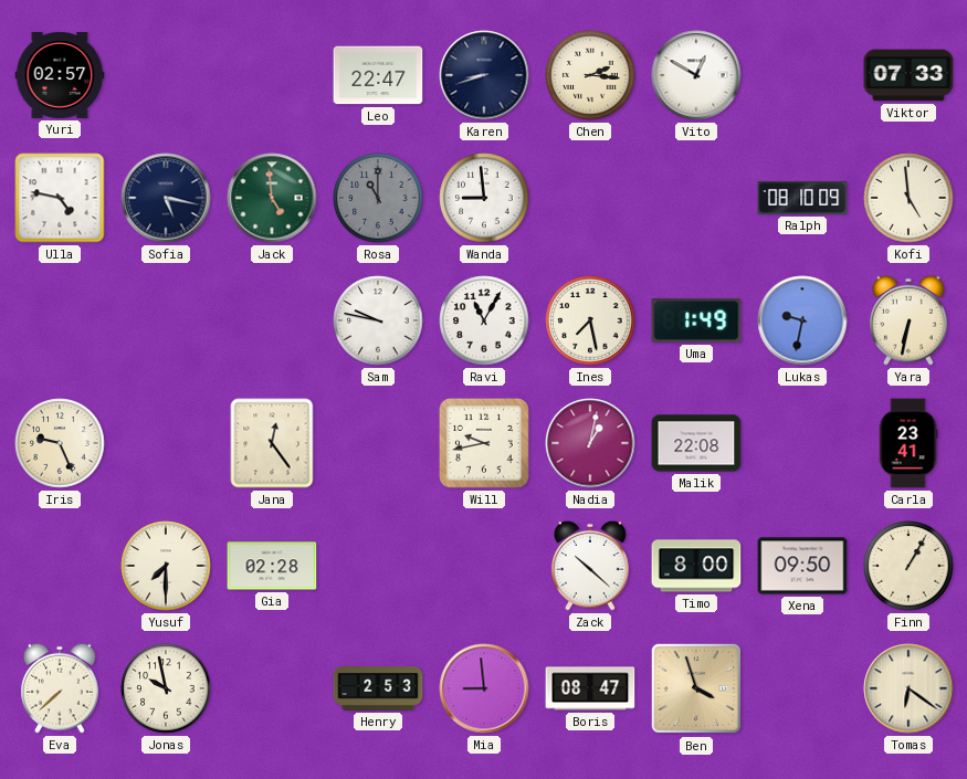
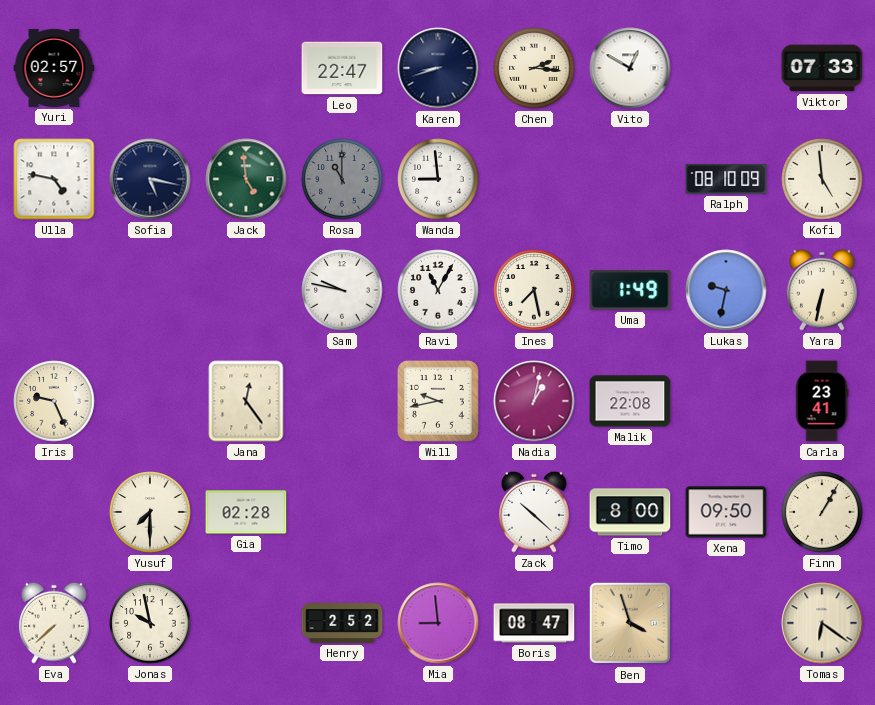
Henry: 2:53 -> 2:52 (342, 624)
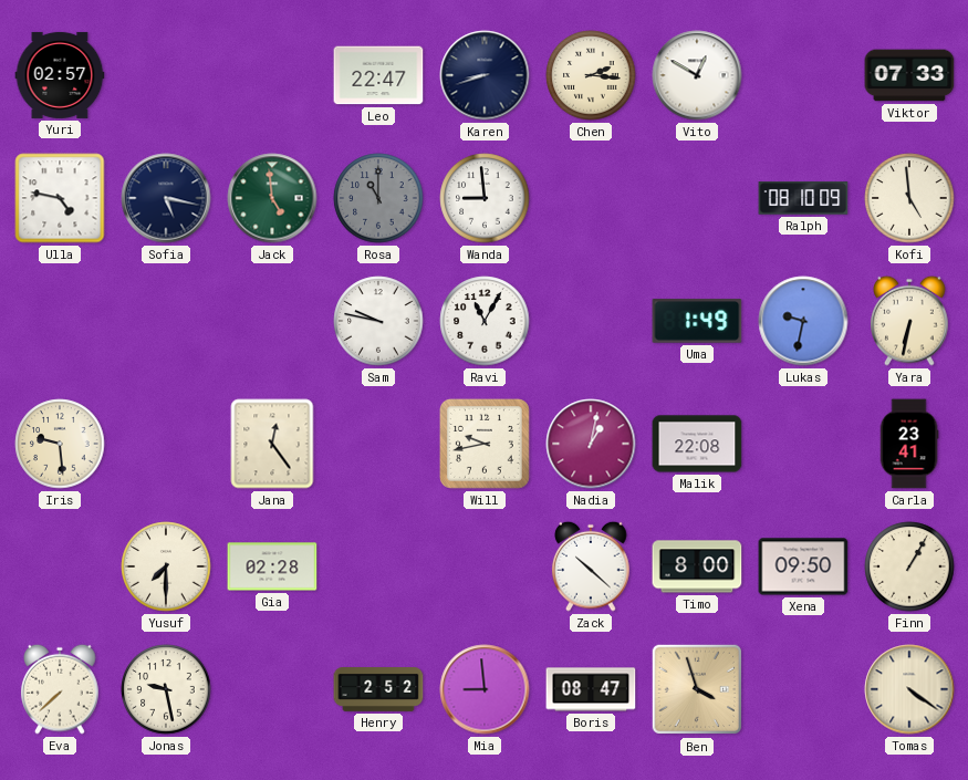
Ines: 7:28 -> none (534, 290)
Iris: 9:26 -> 9:29 (60, 444)
Jonas: 9:58 -> 9:28 (166, 689)
Tomas: 6:21 -> 4:21 (909, 689)
